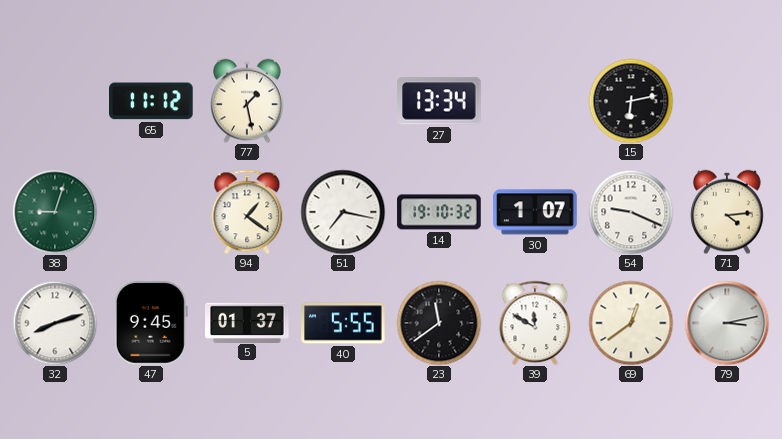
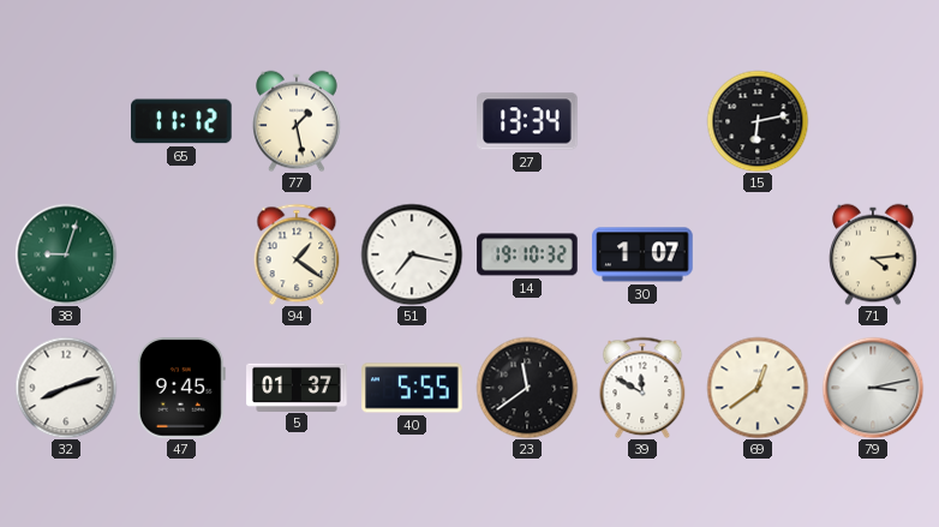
54: 9:19 -> none (631, 212)
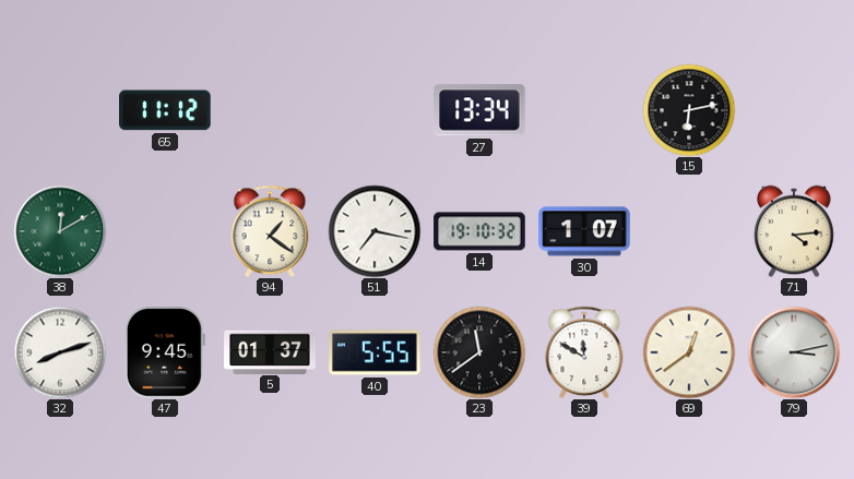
77: 1:28 -> none (297, 121)
38: 9:03 -> 12:10 (60, 231)
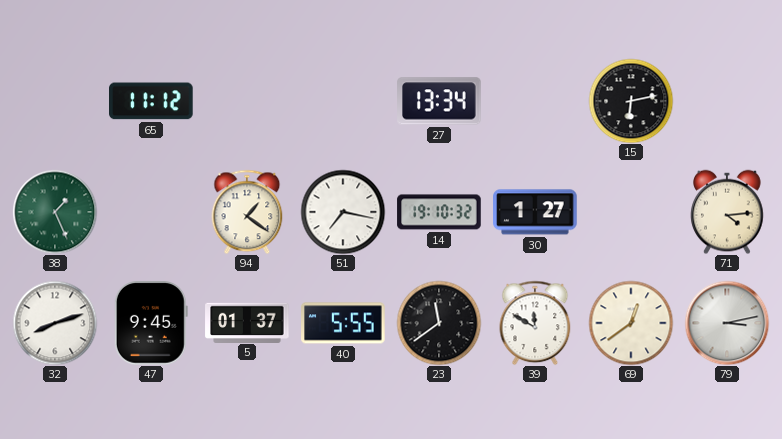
38: 12:10 -> 1:26 (55, 212)
30: 1:07 -> 1:27 (535, 212)
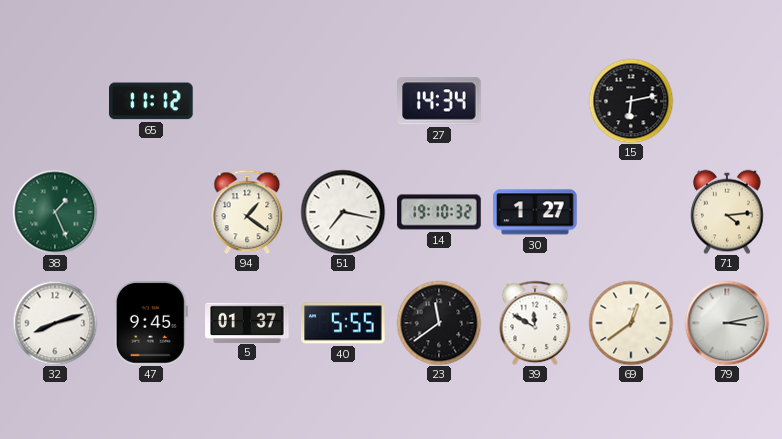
27: 13:34 -> 14:34 (439, 101)
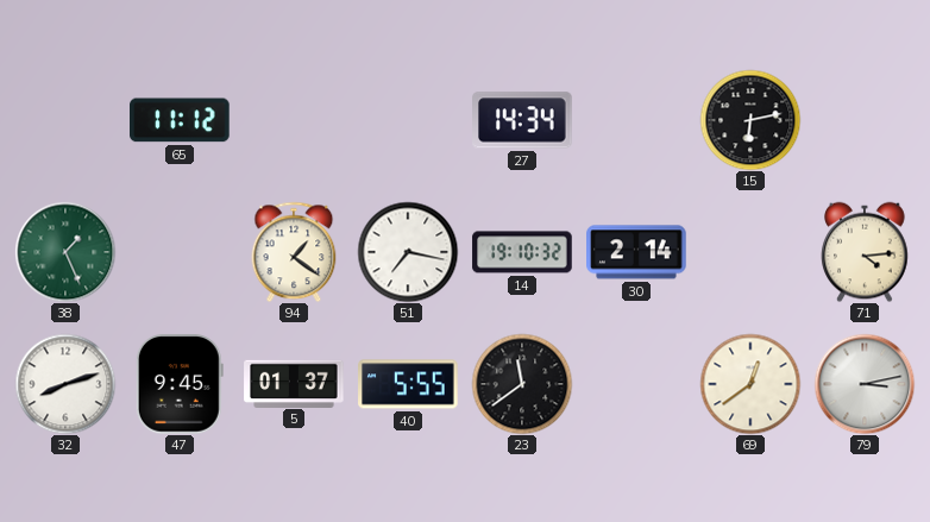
30: 1:27 -> 2:14 (636, 252)
39: 11:50 -> none (535, 323)
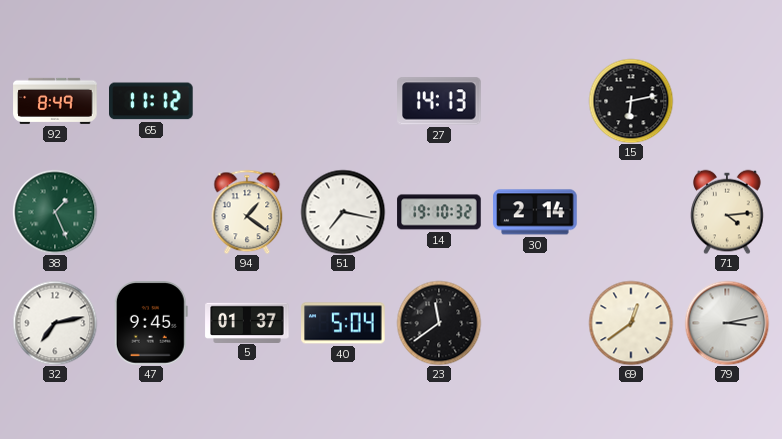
92: none -> 8:49 (55, 101)
27: 14:34 -> 14:13 (439, 101)
32: 8:12 -> 7:13 (55, 323)
40: 5:55 -> 5:04 (343, 323)
